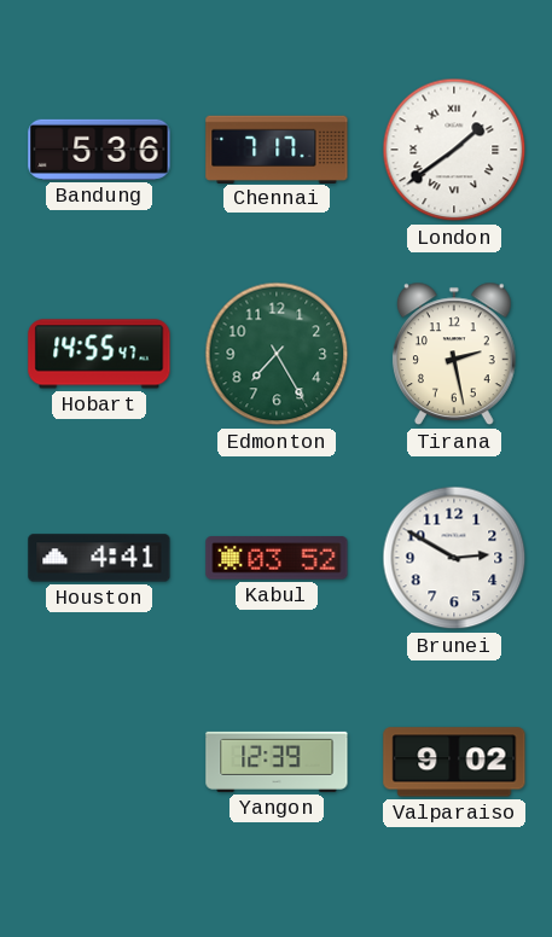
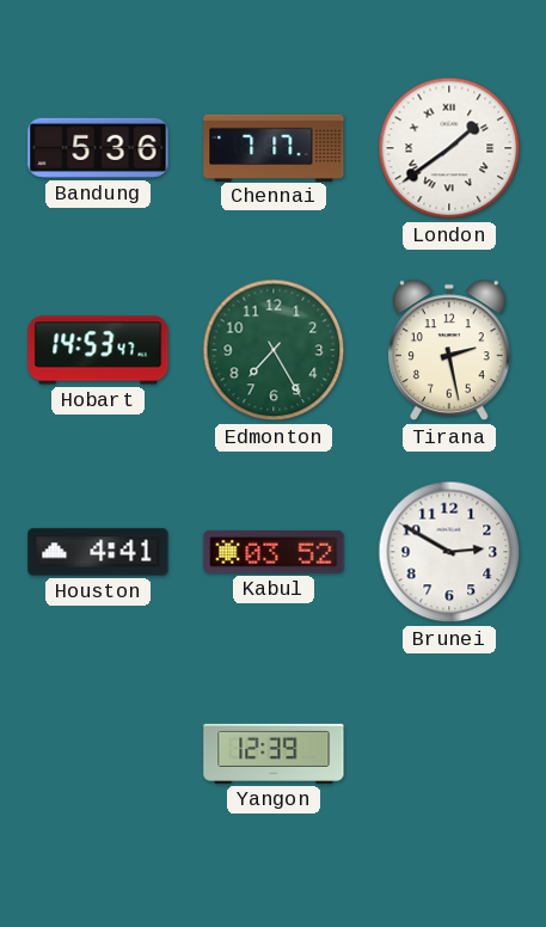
Hobart: 14:55 -> 14:53 (98, 350)
Valparaiso: 9:02 -> none (454, 762)
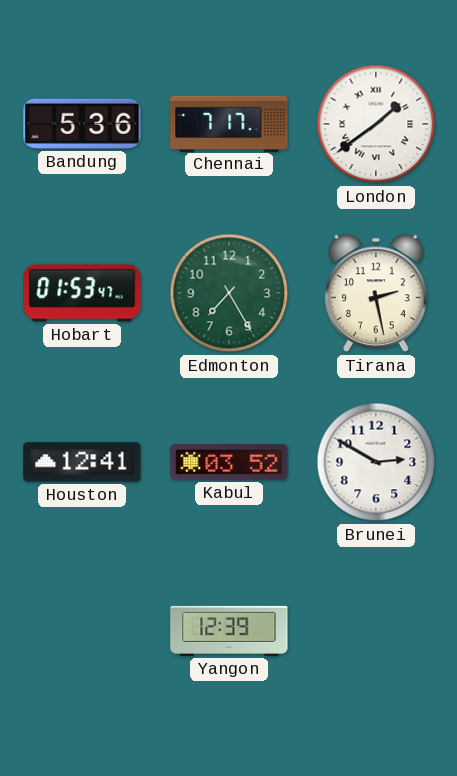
Hobart: 14:53 -> 01:53 (82, 293)
Houston: 4:41 -> 12:41 (82, 462)
